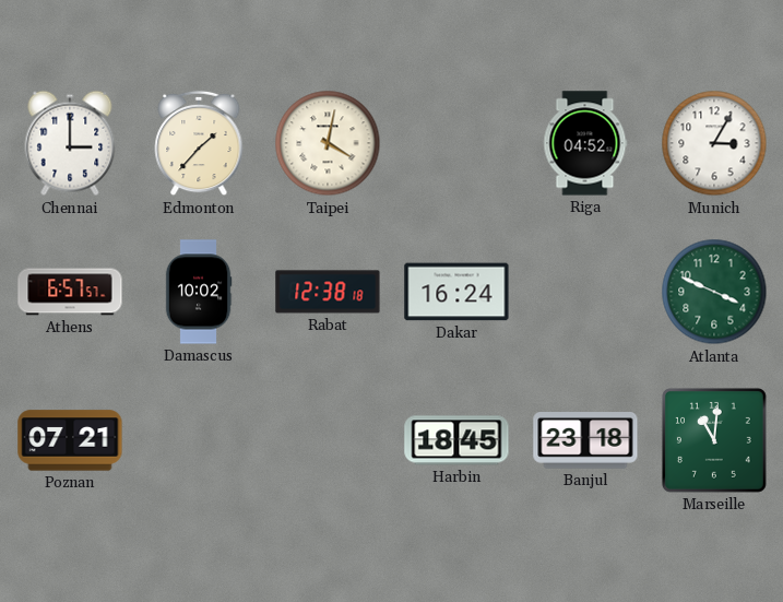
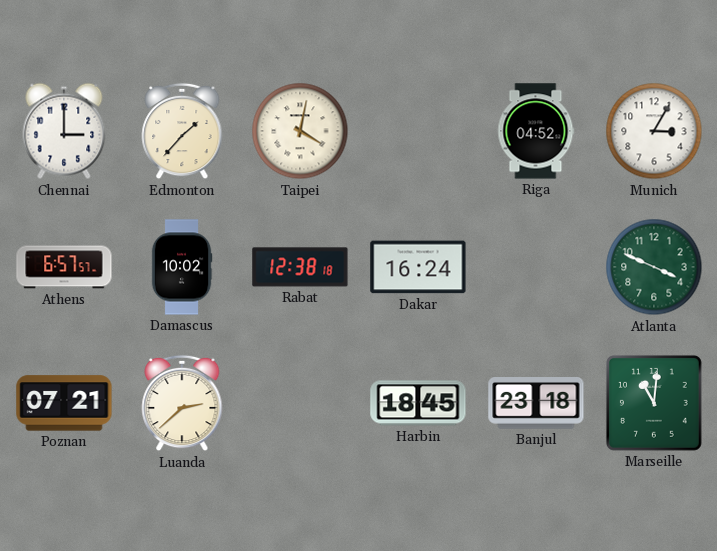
Luanda: none -> 2:38 (182, 403)
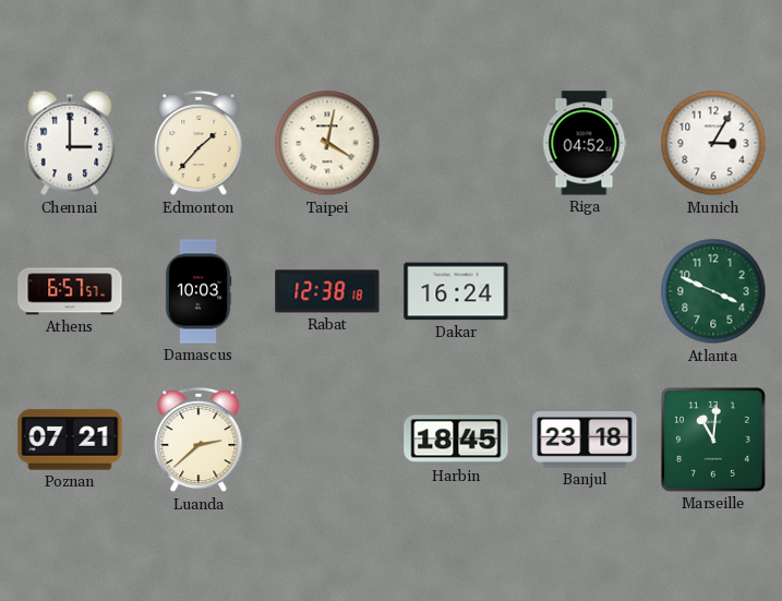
Damascus: 10:02 -> 10:03 (198, 291)
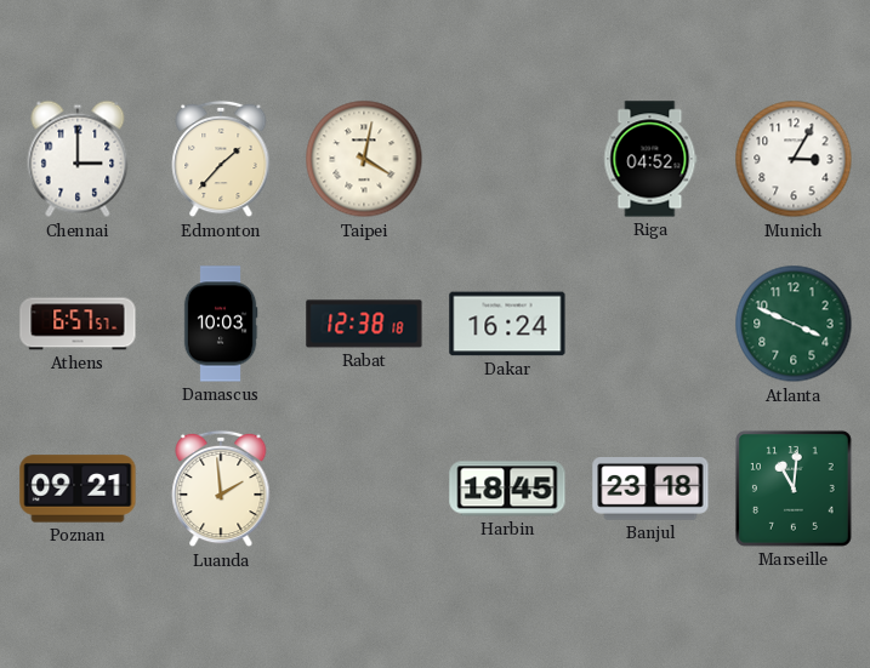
Poznan: 07:21 -> 09:21 (78, 489)
Luanda: 2:38 -> 1:59 (221, 489)
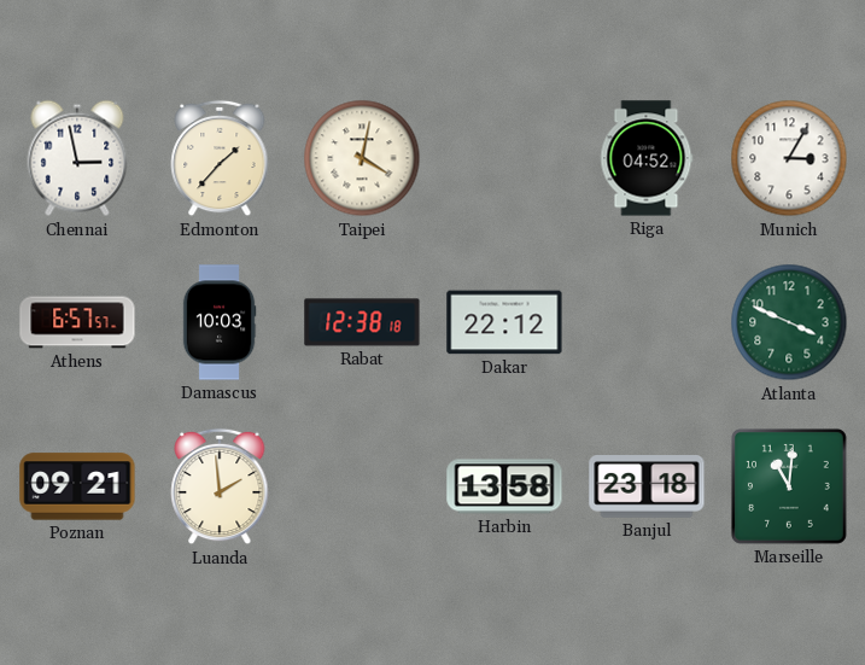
Chennai: 3:00 -> 2:58 (77, 158)
Dakar: 16:24 -> 22:12 (504, 322)
Harbin: 18:45 -> 13:58 (504, 486)
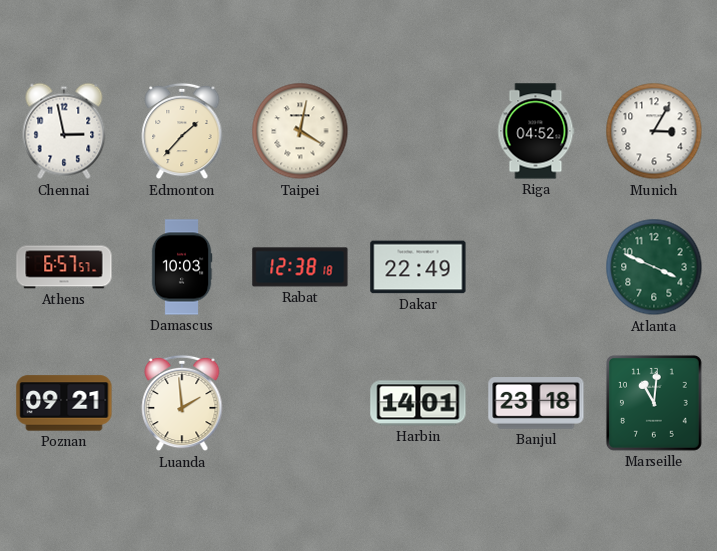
Dakar: 22:12 -> 22:49 (418, 267)
Harbin: 13:58 -> 14:01 (418, 403)
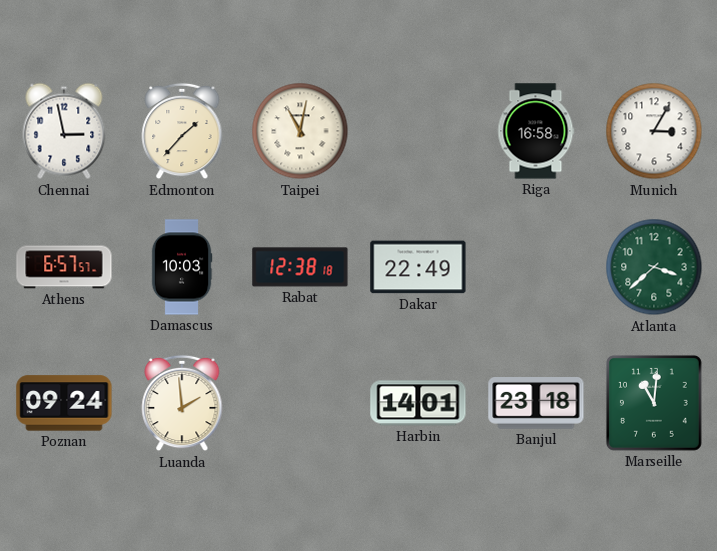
Taipei: 4:02 -> 11:02 (300, 131)
Riga: 04:52 -> 16:58 (536, 131)
Atlanta: 3:49 -> 3:38 (654, 267)
Poznan: 09:21 -> 09:24 (64, 403)
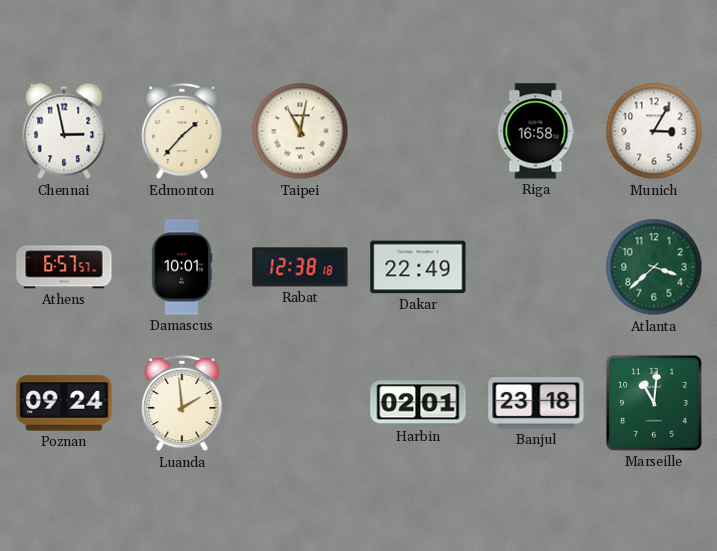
Damascus: 10:03 -> 10:01 (182, 267)
Harbin: 14:01 -> 02:01 (418, 403)
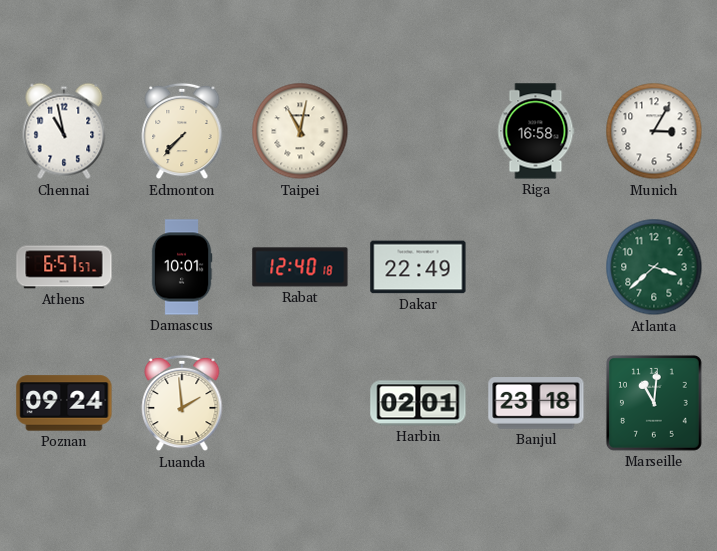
Chennai: 2:58 -> 10:58 (64, 131)
Edmonton: 1:37 -> 7:37 (182, 131)
Rabat: 12:38 -> 12:40 (300, 267)
